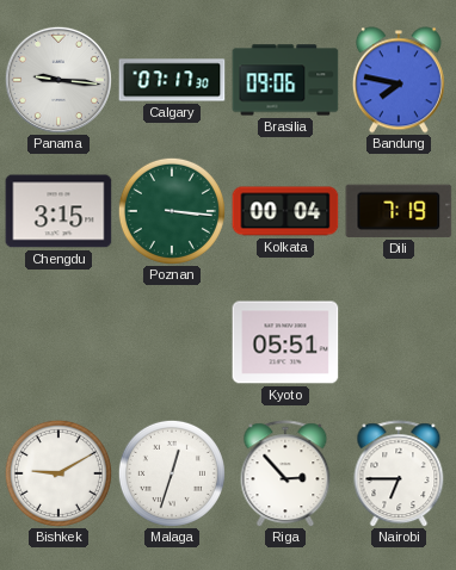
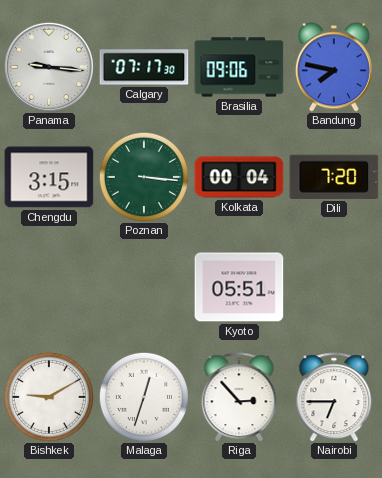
Dili: 7:19 -> 7:20 (334, 177)
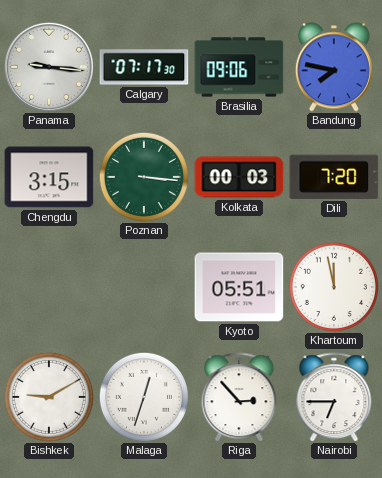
Kolkata: 00:04 -> 00:03 (239, 177)
Khartoum: none -> 11:58 (334, 287)
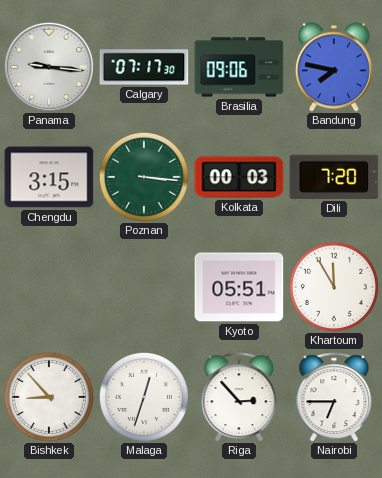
Khartoum: 11:58 -> 11:55 (334, 287)
Bishkek: 9:10 -> 8:53 (49, 397)
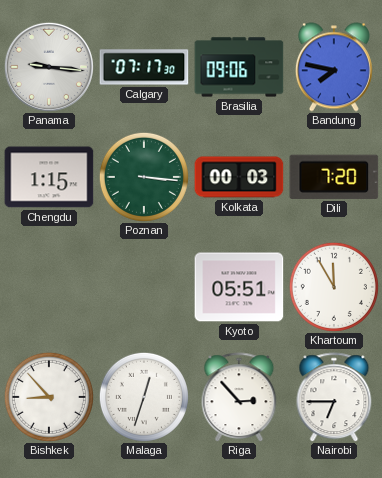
Chengdu: 3:15 -> 1:15 (49, 177)
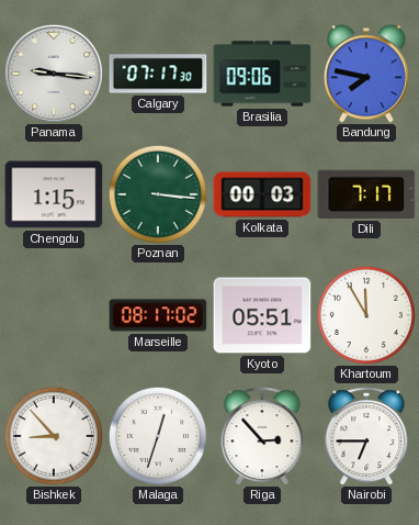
Dili: 7:20 -> 7:17 (366, 194)
Marseille: none -> 08:17 (158, 315)
